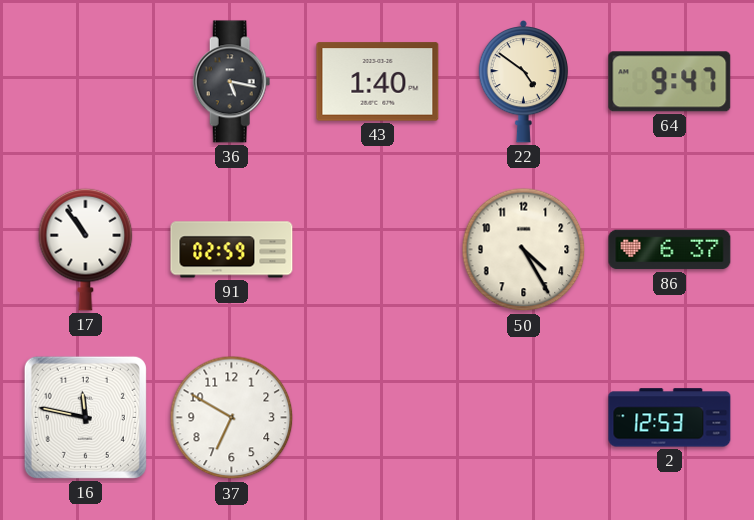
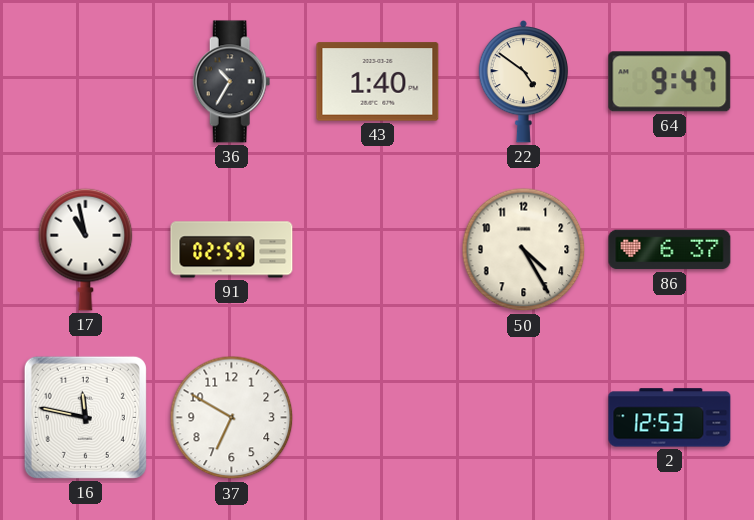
36: 5:17 -> 10:35 (232, 82)
17: 10:54 -> 10:58 (86, 249)
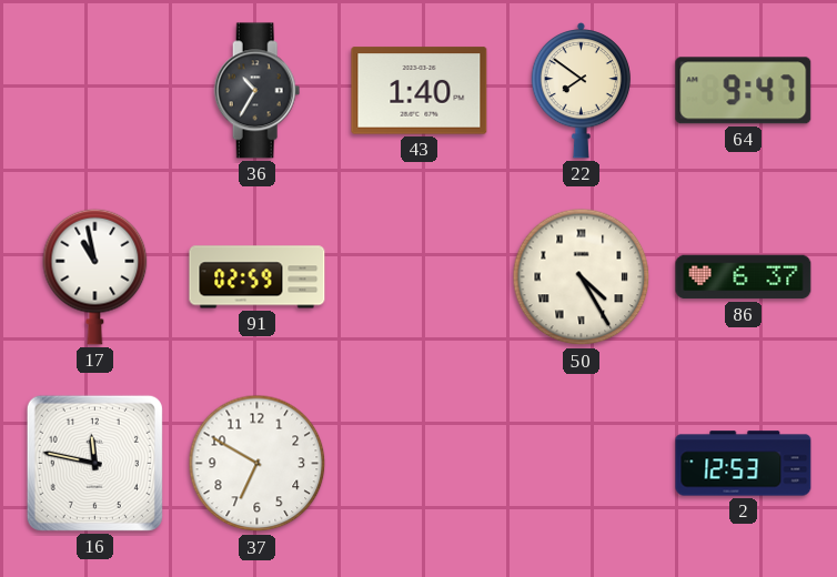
22: 4:51 -> 7:51 (581, 90)
50 numerals: Arabic -> Roman (582, 277)
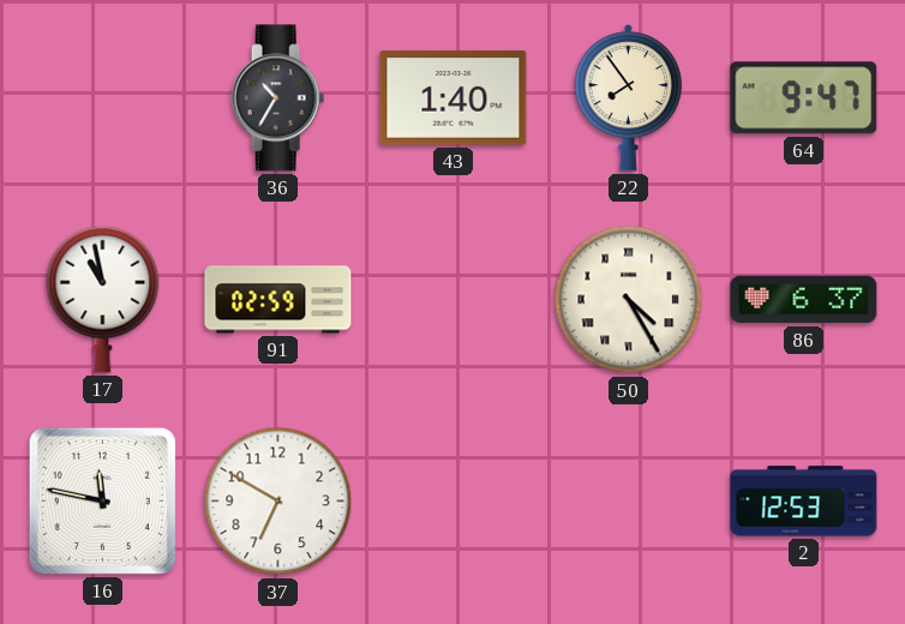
22: 7:51 -> 7:54 (628, 97)
